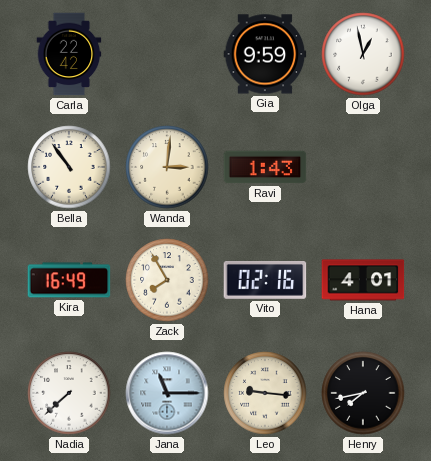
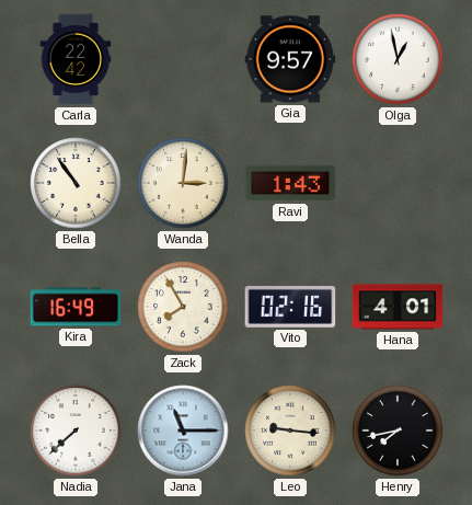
Gia: 9:59 -> 9:57 (290, 59)
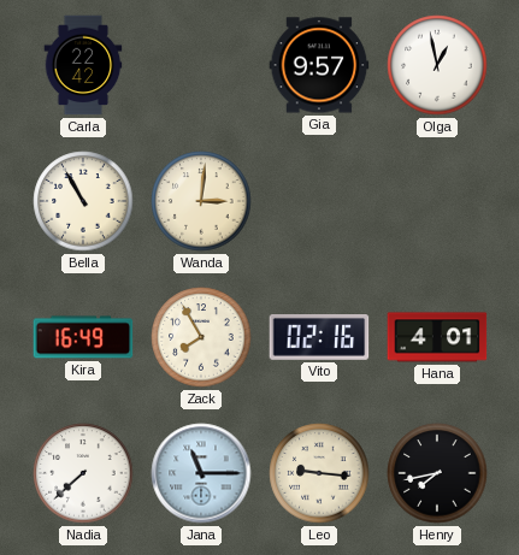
Bella: 10:54 -> 10:55 (83, 201)
Ravi: 1:43 -> none (290, 183)
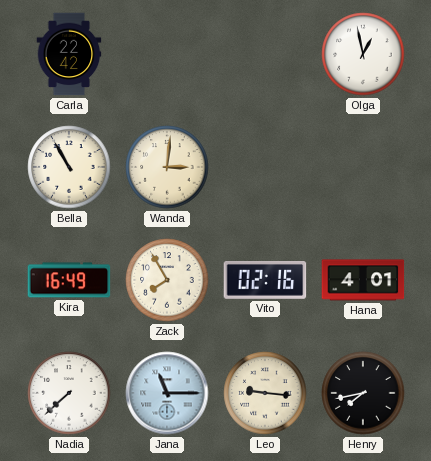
Gia: 9:57 -> none (319, 65)
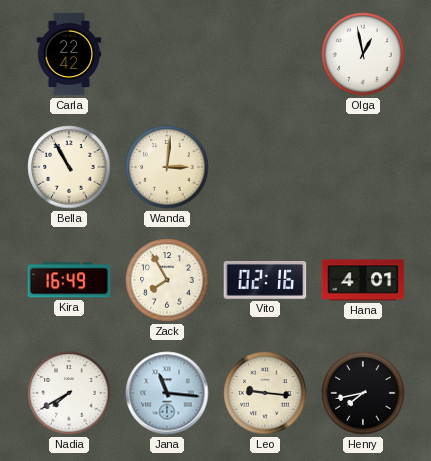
Nadia: 7:38 -> 7:40 (69, 393)
Jana: 11:15 -> 11:16 (167, 393)
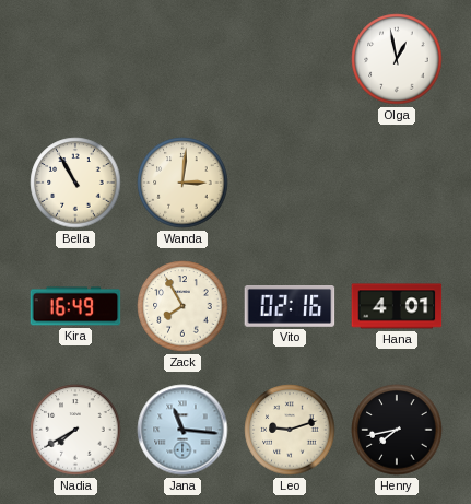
Carla: 22:42 -> none (69, 54)
Leo: 9:16 -> 9:12 (290, 430)
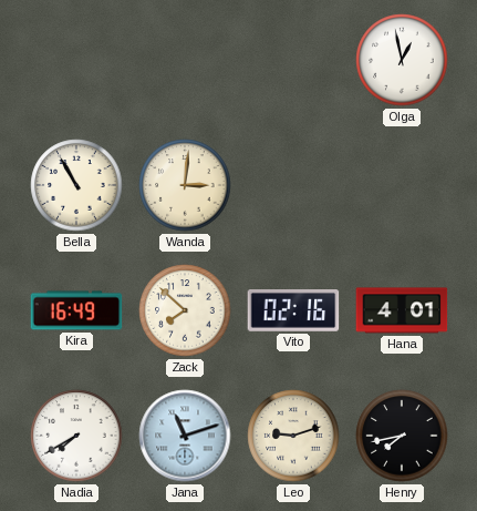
Zack: 7:55 -> 7:52 (185, 310)
Jana: 11:16 -> 11:12 (185, 436)
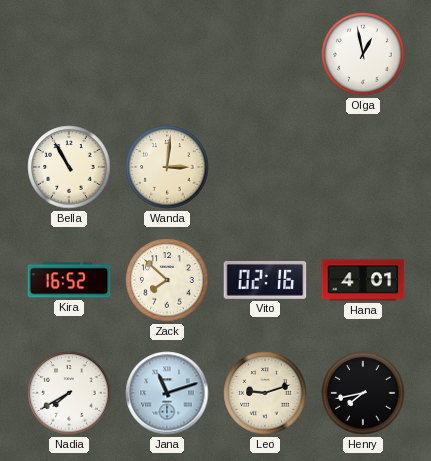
Kira: 16:49 -> 16:52 (69, 280)
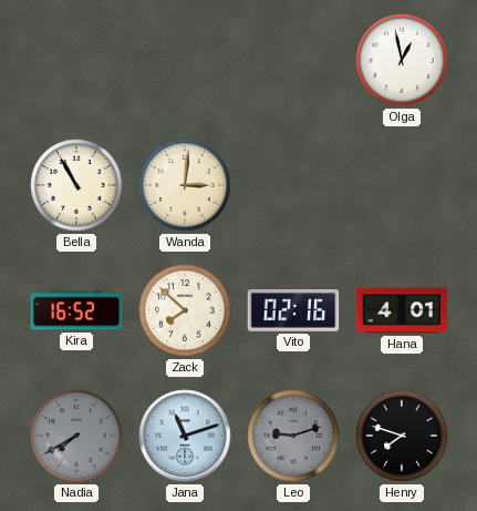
Nadia dial: white -> grey (76, 436)
Leo dial: cream -> grey (293, 436)
Henry: 7:43 -> 7:48 (402, 436)
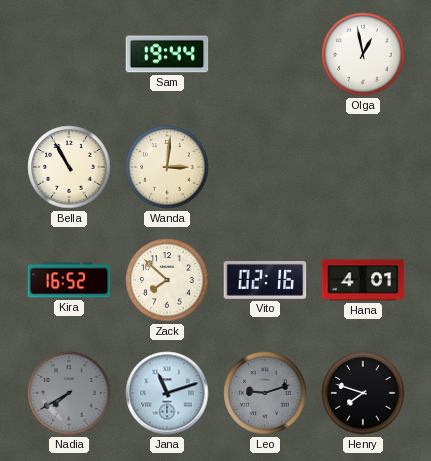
Sam: none -> 19:44 (167, 54)
